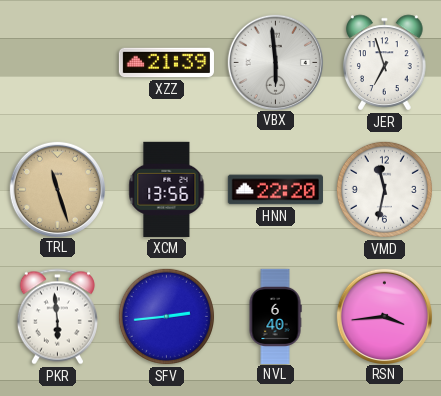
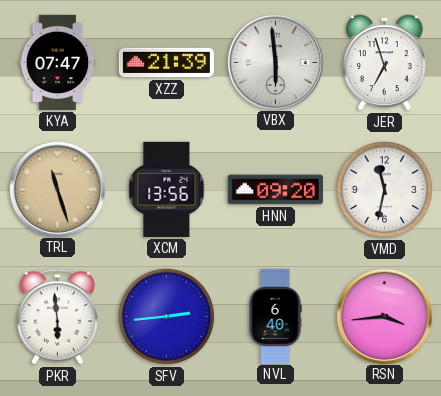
KYA: none -> 07:47 (58, 62)
HNN: 22:20 -> 09:20 (275, 190)
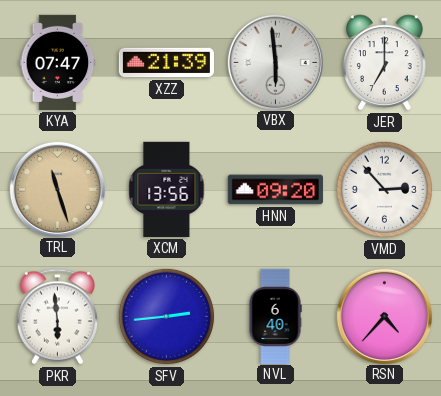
JER: 6:57 -> 7:00 (385, 63)
VMD: 11:32 -> 2:53 (384, 189)
RSN: 3:44 -> 4:37 (384, 316)
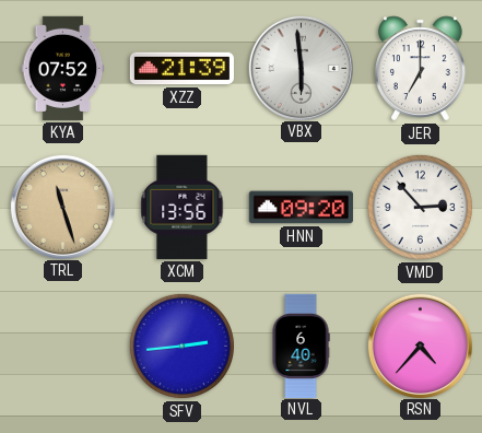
KYA: 07:47 -> 07:52 (63, 68)
PKR: 5:59 -> none (57, 317)
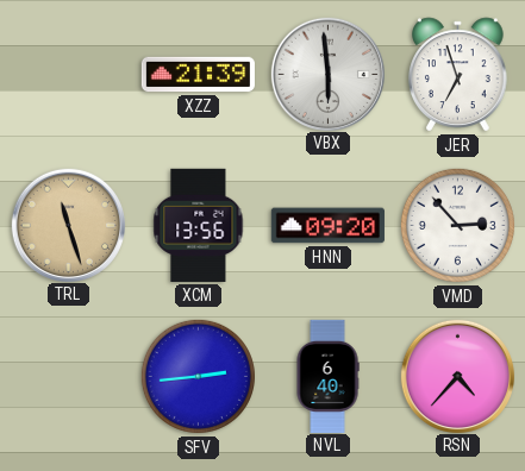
KYA: 07:52 -> none (63, 68)
JER: 7:00 -> 6:57 (458, 75)
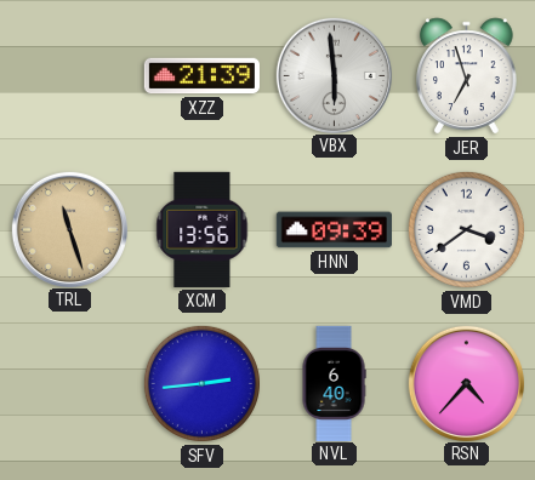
HNN: 09:20 -> 09:39 (334, 230)
VMD: 2:53 -> 3:39 (466, 229)
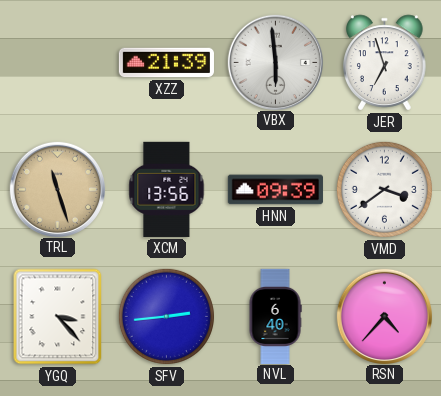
YGQ: none -> 3:23 (58, 317)
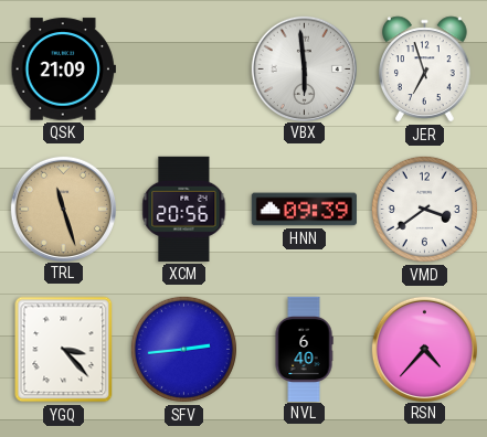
QSK: none -> 21:09 (63, 70)
XZZ: 21:39 -> none (166, 63)
XCM: 13:56 -> 20:56 (184, 209)
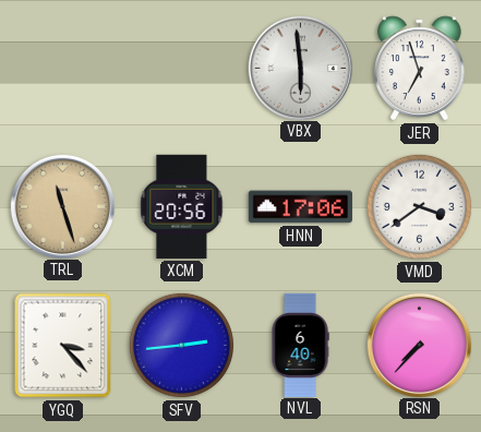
QSK: 21:09 -> none (63, 70)
HNN: 09:39 -> 17:06 (300, 207)
RSN: 4:37 -> 7:37 (419, 345)
